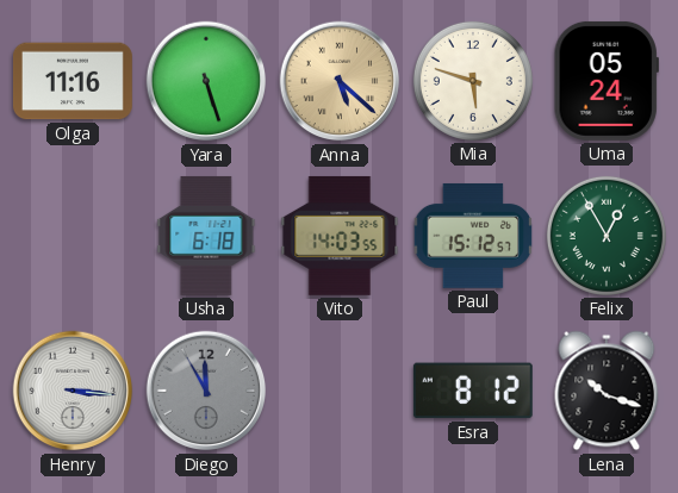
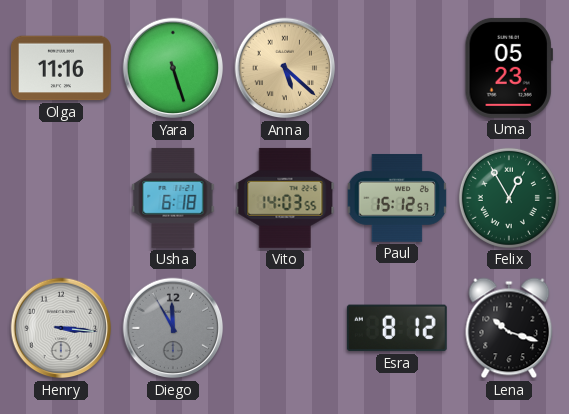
Mia: 5:48 -> none (473, 81)
Uma: 05:24 -> 05:23 (509, 68)
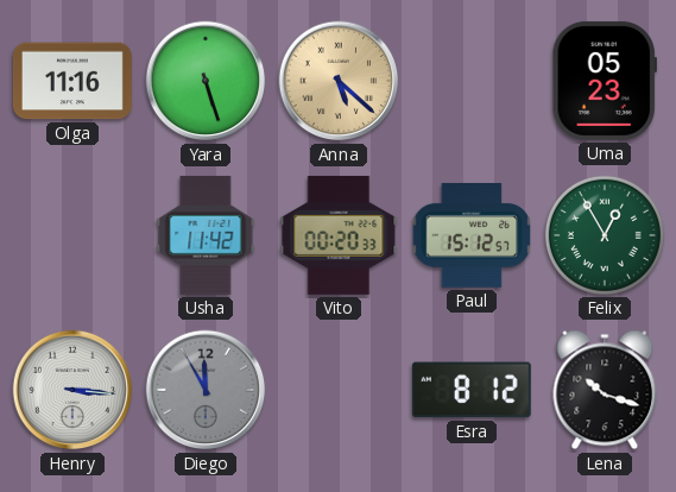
Usha: 6:18 -> 11:42 (206, 235)
Vito: 14:03 -> 00:20 (339, 235)
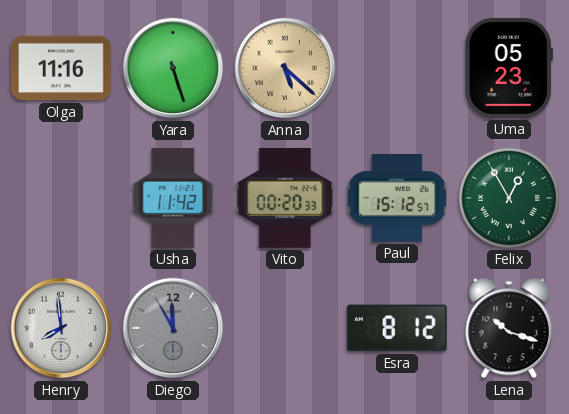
Henry: 3:16 -> 7:59 (61, 328)
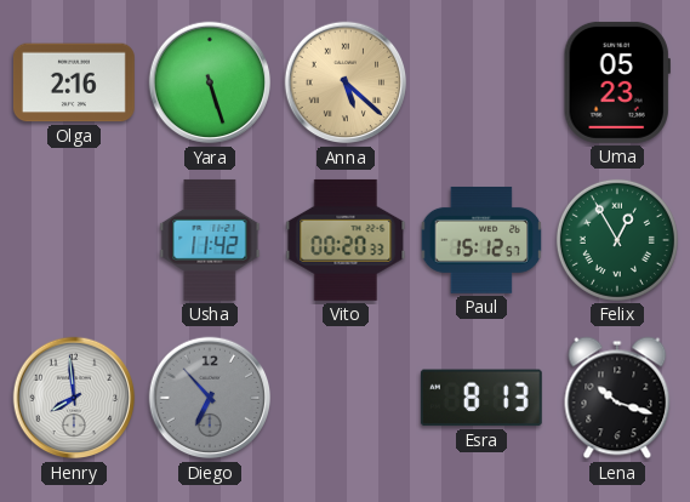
Olga: 11:16 -> 2:16 (74, 82)
Diego: 11:55 -> 6:53 (210, 398)
Esra: 8:12 -> 8:13 (481, 398)
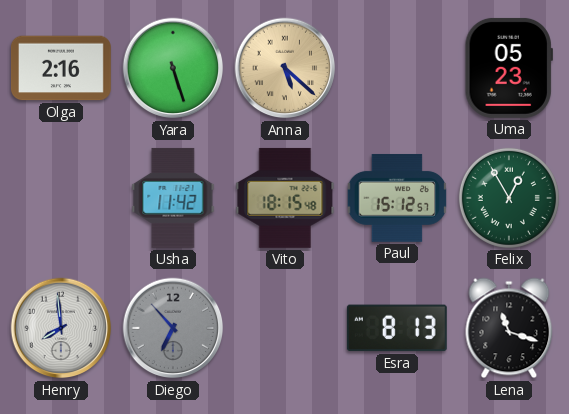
Vito: 00:20 -> 18:15 (285, 198)
Lena: 10:18 -> 11:18 (509, 328)
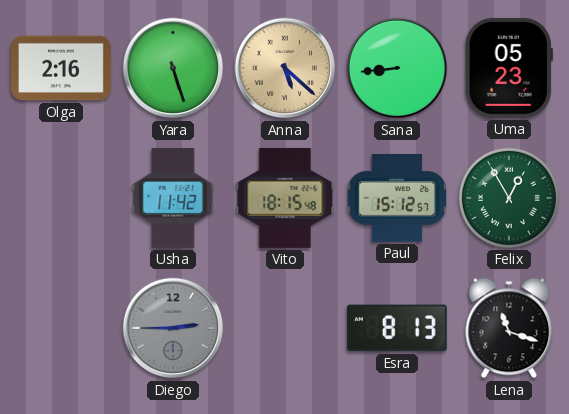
Sana: none -> 8:44 (397, 68)
Henry: 7:59 -> none (61, 328)
Diego: 6:53 -> 2:45 (173, 328)
